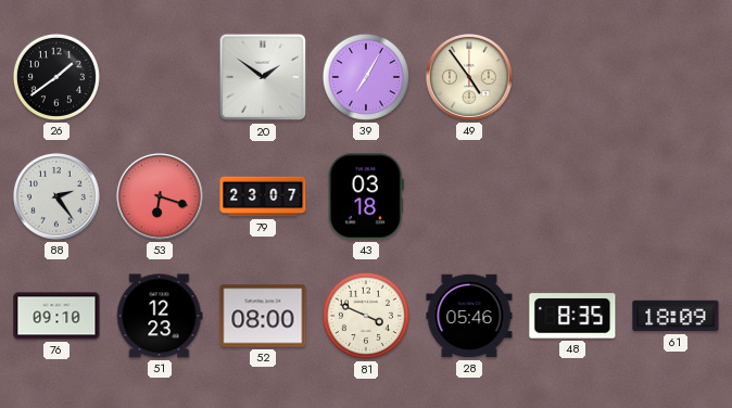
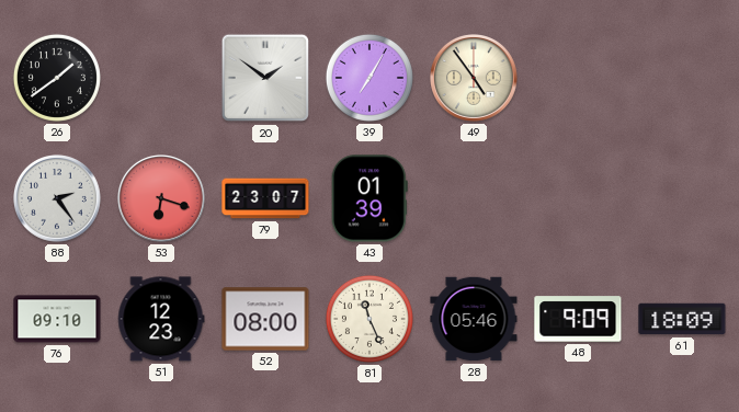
43: 03:18 -> 01:39 (369, 198)
81: 3:49 -> 11:26 (369, 319)
48: 8:35 -> 9:09 (578, 319)
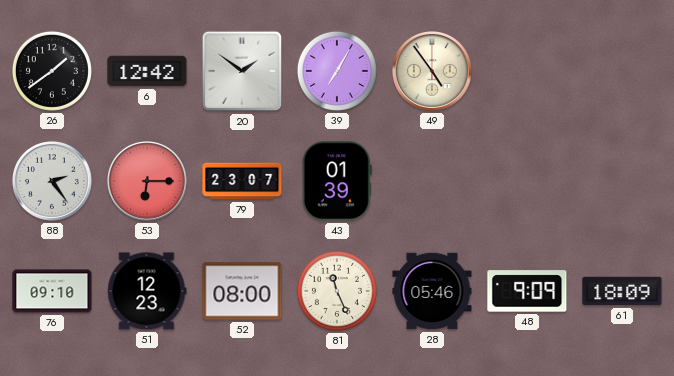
6: none -> 12:42 (147, 71)
53: 6:18 -> 6:15 (148, 182)
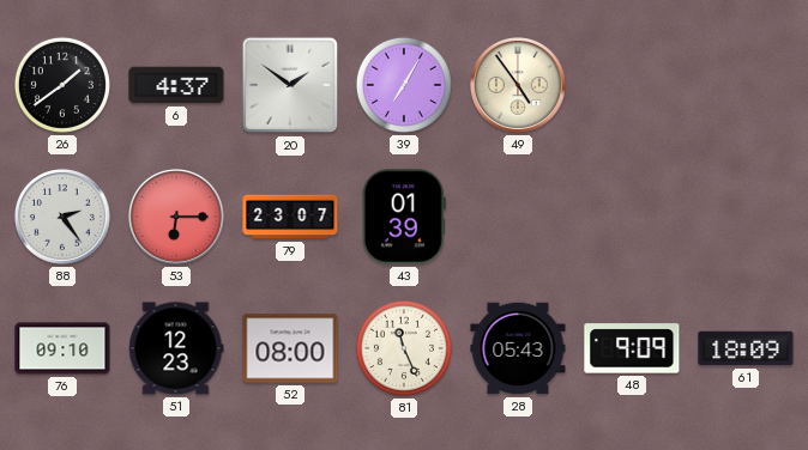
6: 12:42 -> 4:37 (176, 85)
28: 05:46 -> 05:43 (518, 348)
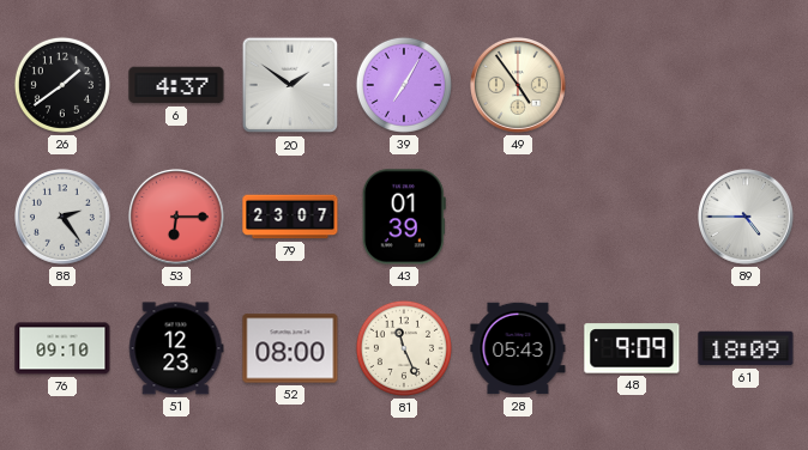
89: none -> 4:45 (747, 218)
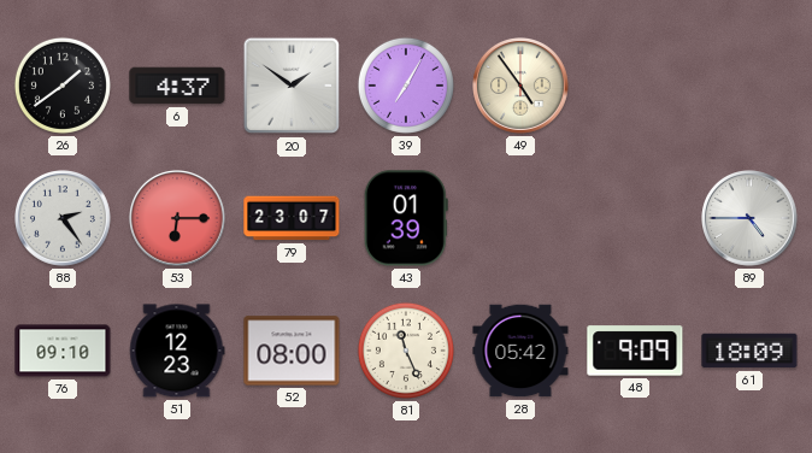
28: 05:43 -> 05:42 (520, 351)
